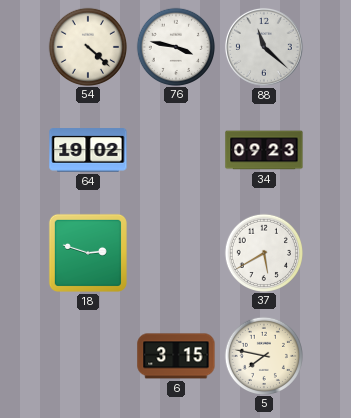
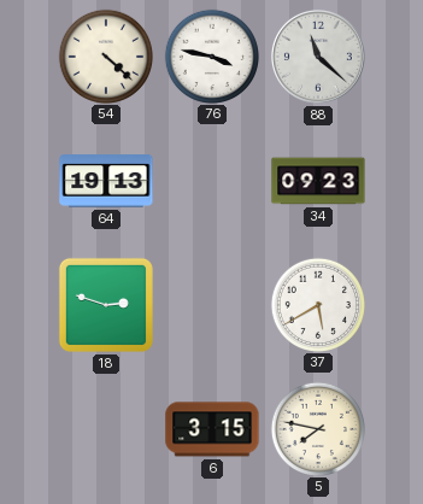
64: 19:02 -> 19:13 (106, 181)
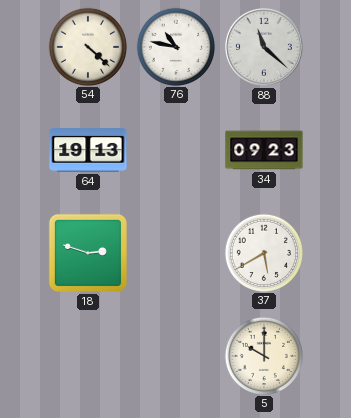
76: 3:47 -> 10:47 (175, 46)
6: 3:15 -> none (212, 429)
5: 7:47 -> 10:00 (263, 355)
